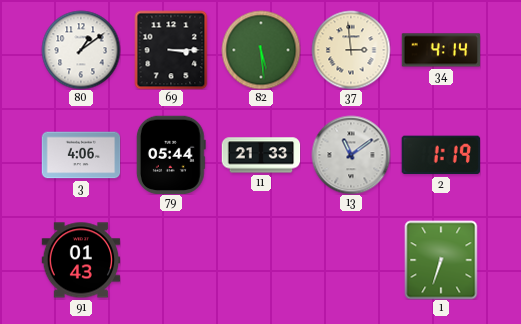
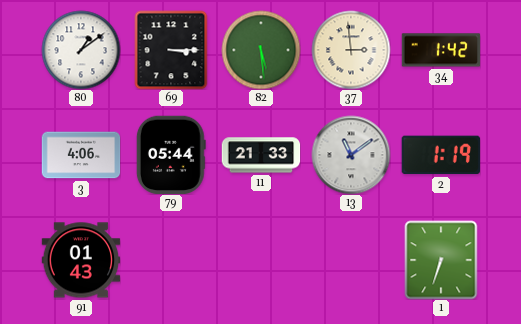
34: 4:14 -> 1:42 (441, 50)
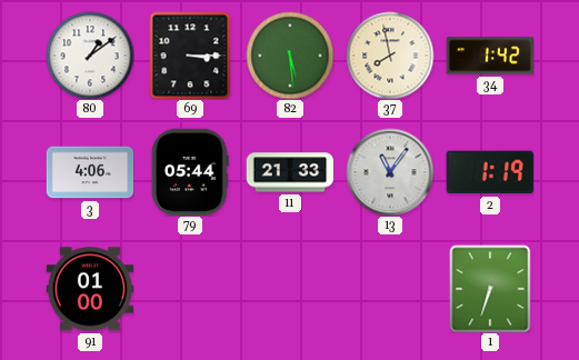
37: 2:59 -> 7:58 (390, 56)
13: 11:09 -> 11:06 (390, 172)
91: 01:43 -> 01:00 (90, 289)
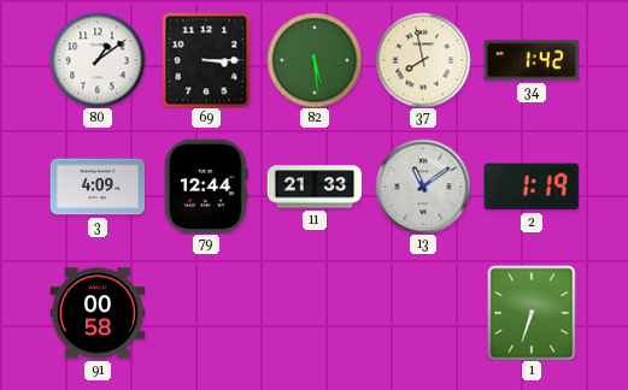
3: 4:06 -> 4:09 (98, 187)
79: 05:44 -> 12:44 (206, 187)
13: 11:06 -> 11:09 (423, 187)
91: 01:00 -> 00:58 (98, 313)
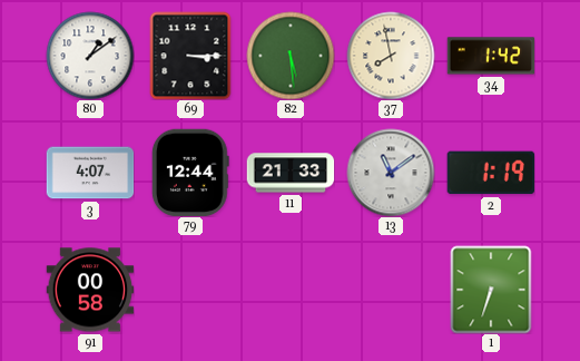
3: 4:09 -> 4:07 (90, 173)
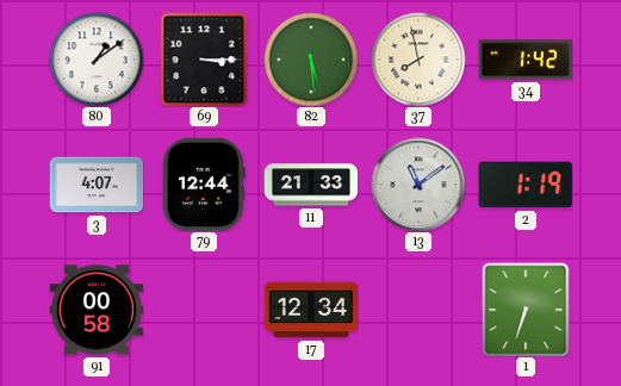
17: none -> 12:34 (311, 310)
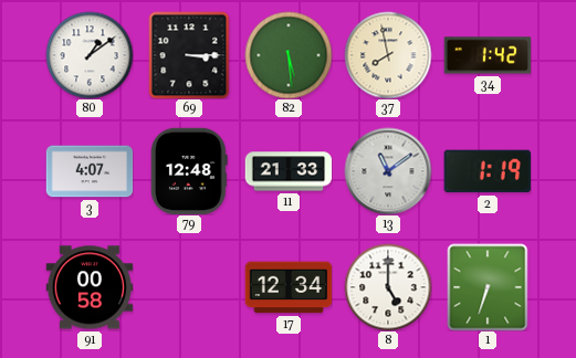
79: 12:44 -> 12:48 (189, 171)
8: none -> 5:00 (388, 287)
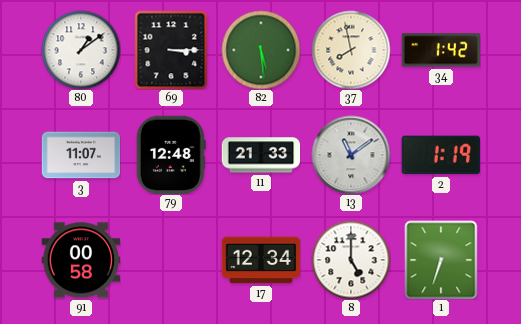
3: 4:07 -> 11:07 (81, 155)
